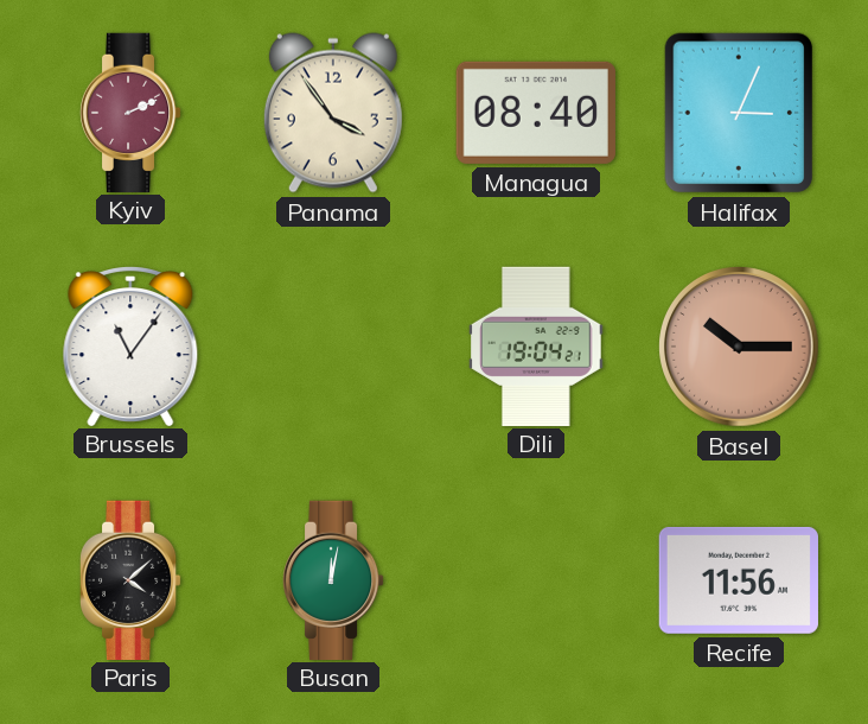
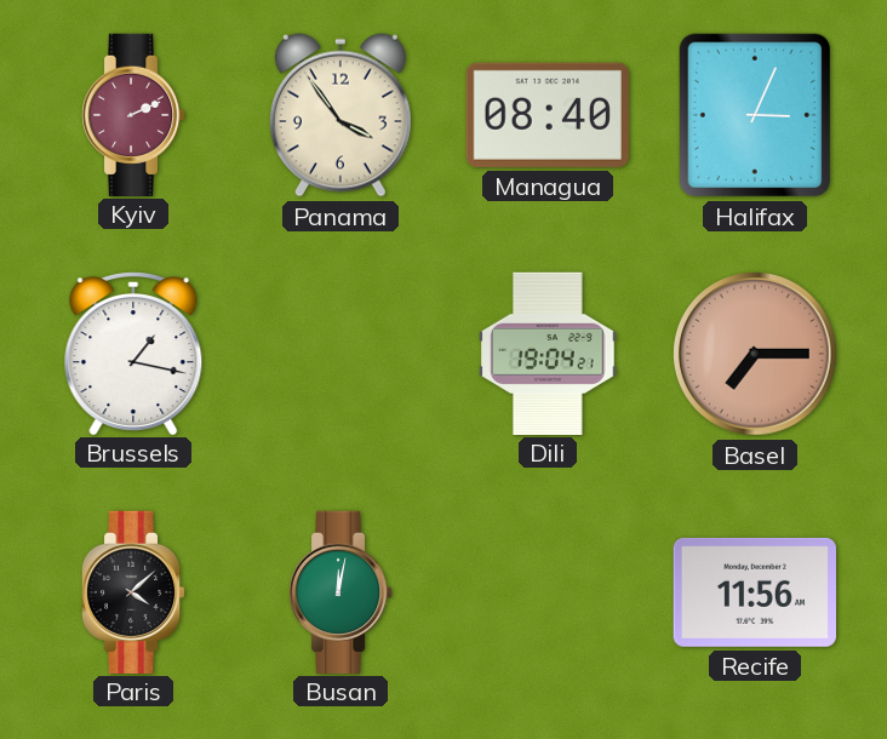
Brussels: 11:06 -> 1:17 (133, 354)
Basel: 10:15 -> 7:15 (755, 354)
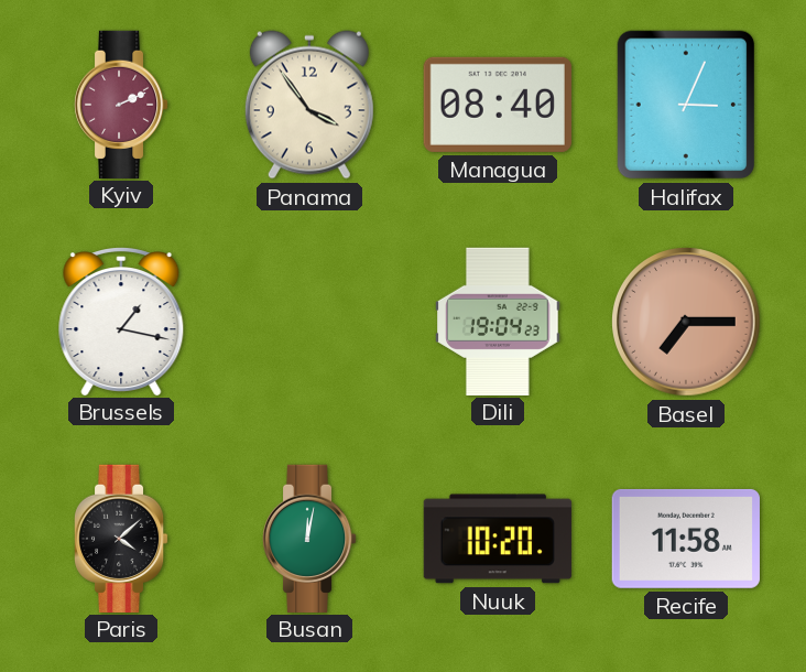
Dili: 19:04:21 -> 19:04:23 (498, 321)
Nuuk: none -> 10:20 (498, 539)
Recife: 11:56 -> 11:58 (686, 539)
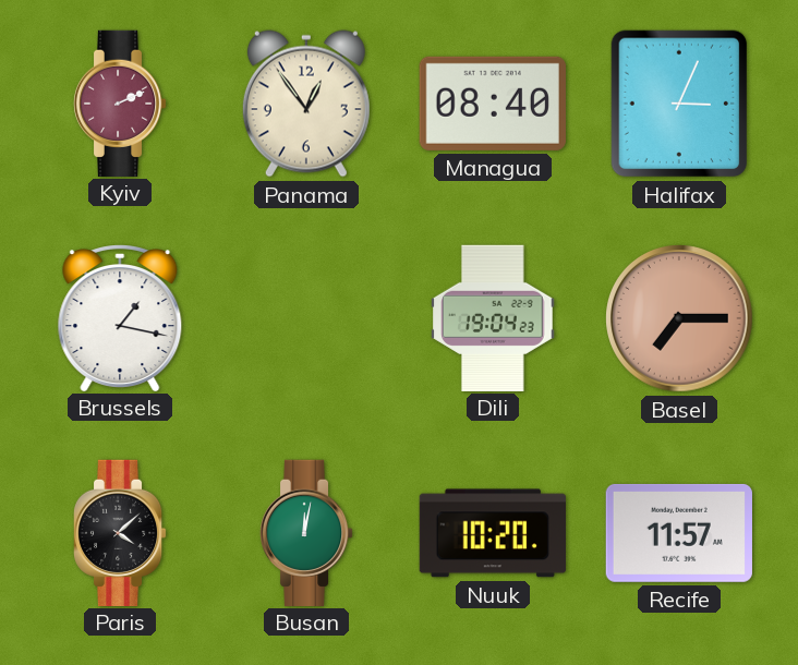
Panama: 3:54 -> 12:54 (306, 104)
Recife: 11:58 -> 11:57 (679, 533)
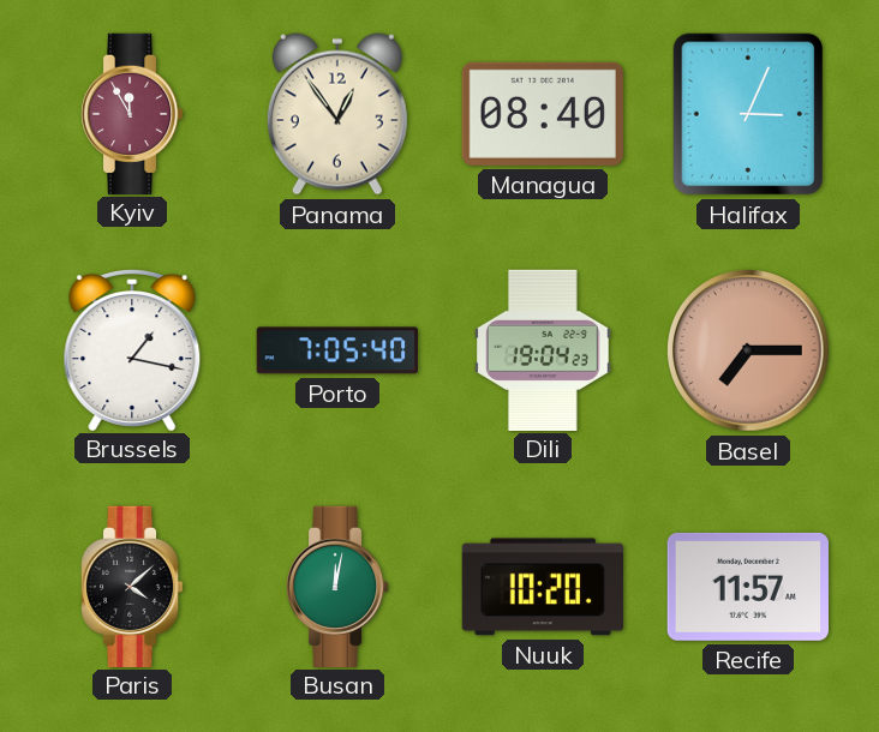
Kyiv: 2:11 -> 11:55 (132, 113)
Porto: none -> 7:05 (337, 350)
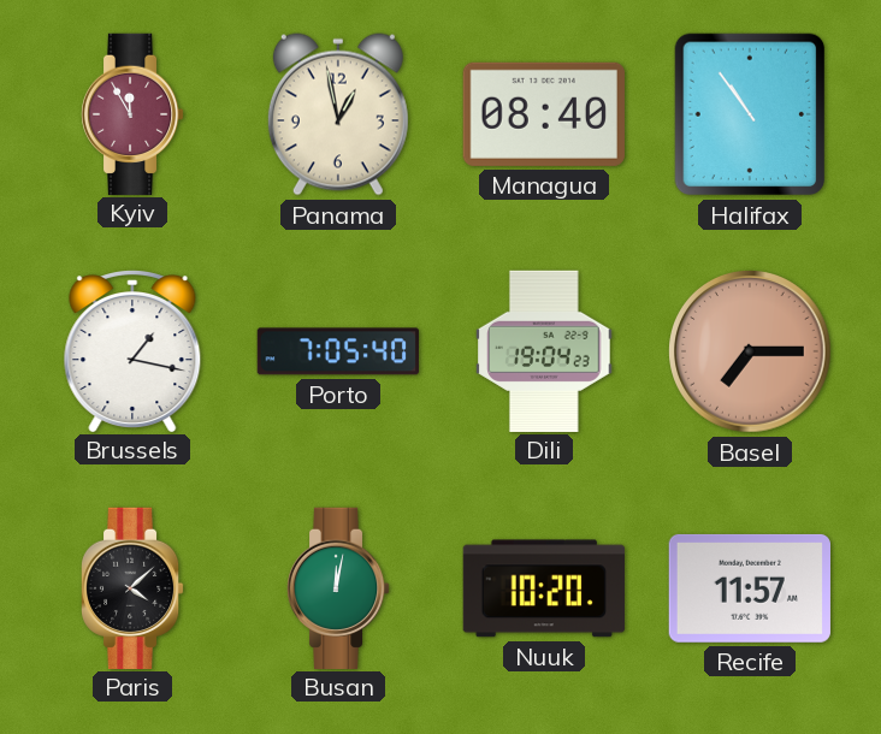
Panama: 12:54 -> 12:58 (338, 114)
Halifax: 3:04 -> 10:54 (750, 114)
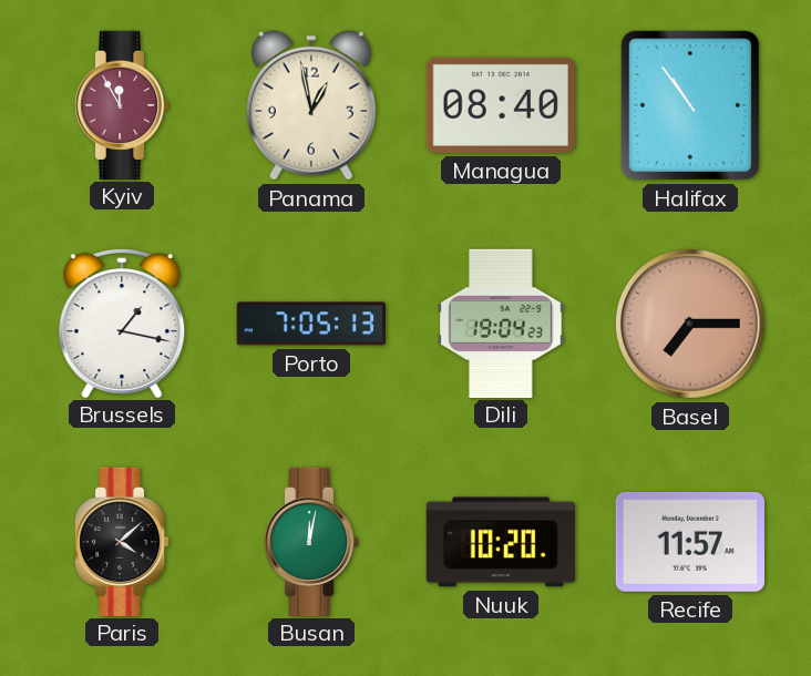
Porto: 7:05:40 -> 7:05:13 (311, 324)
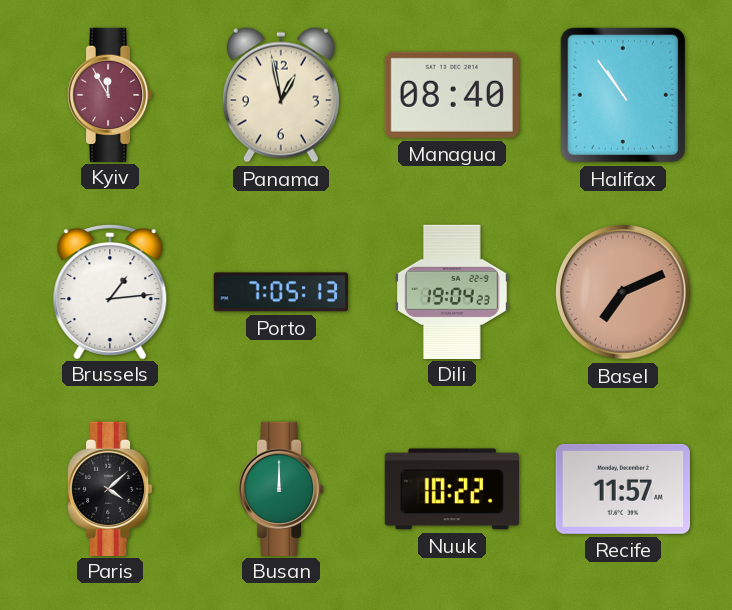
Brussels: 1:17 -> 1:14 (110, 292)
Basel: 7:15 -> 7:11 (623, 292)
Busan: 12:02 -> 12:00 (281, 488)
Nuuk: 10:20 -> 10:22 (452, 489)
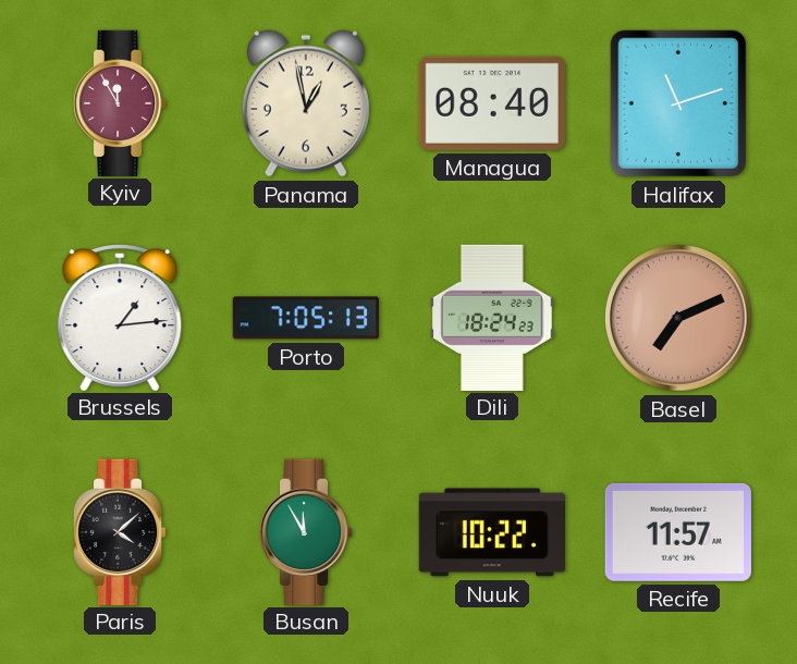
Halifax: 10:54 -> 11:12 (678, 103)
Dili: 19:04 -> 18:24 (492, 317)
Busan: 12:00 -> 11:55 (306, 531)
